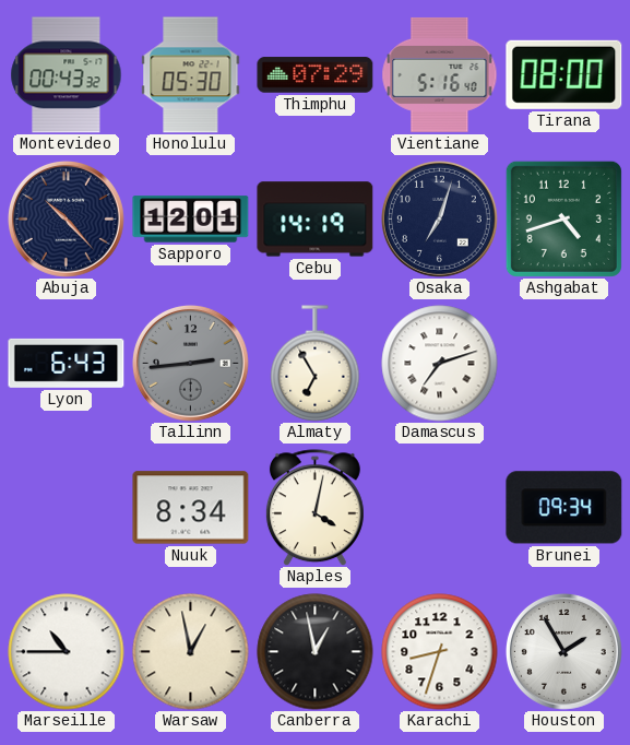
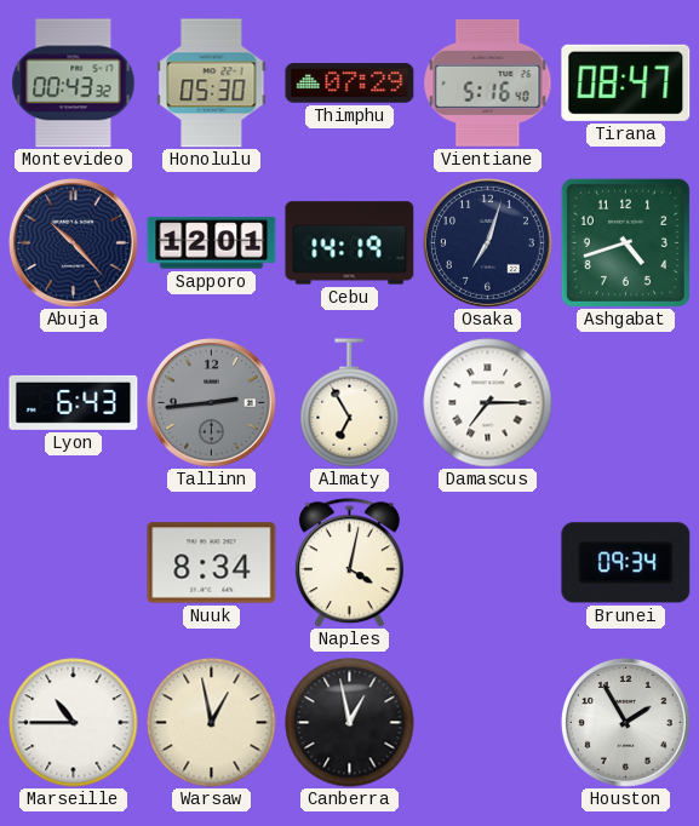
Tirana: 08:00 -> 08:47 (626, 82)
Damascus: 7:12 -> 7:15 (488, 403)
Karachi: 8:33 -> none (440, 652)
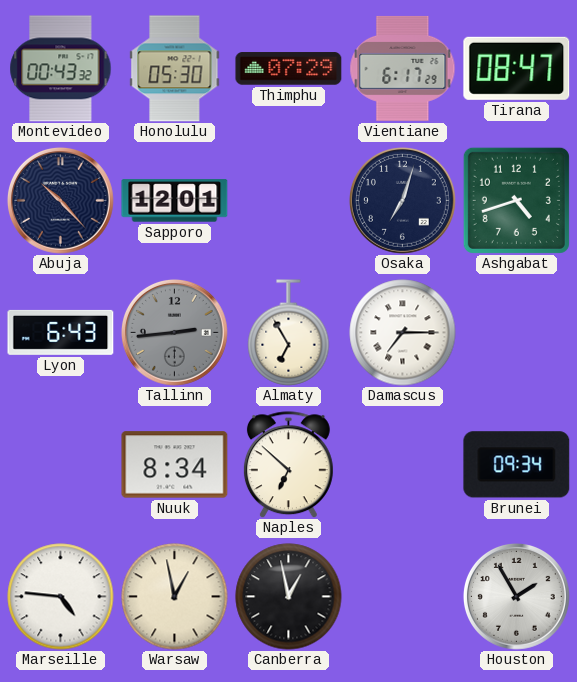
Vientiane: 5:16 -> 6:17 (403, 68)
Cebu: 14:19 -> none (350, 243)
Naples: 4:02 -> 6:52 (288, 465)
Marseille: 10:45 -> 4:46 (61, 597)
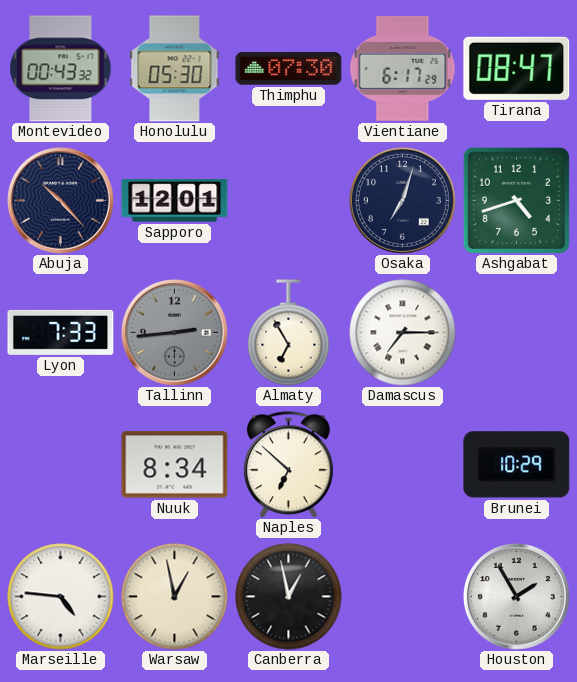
Thimphu: 07:29 -> 07:30 (289, 69)
Lyon: 6:43 -> 7:33 (61, 332)
Brunei: 09:34 -> 10:29 (517, 465)
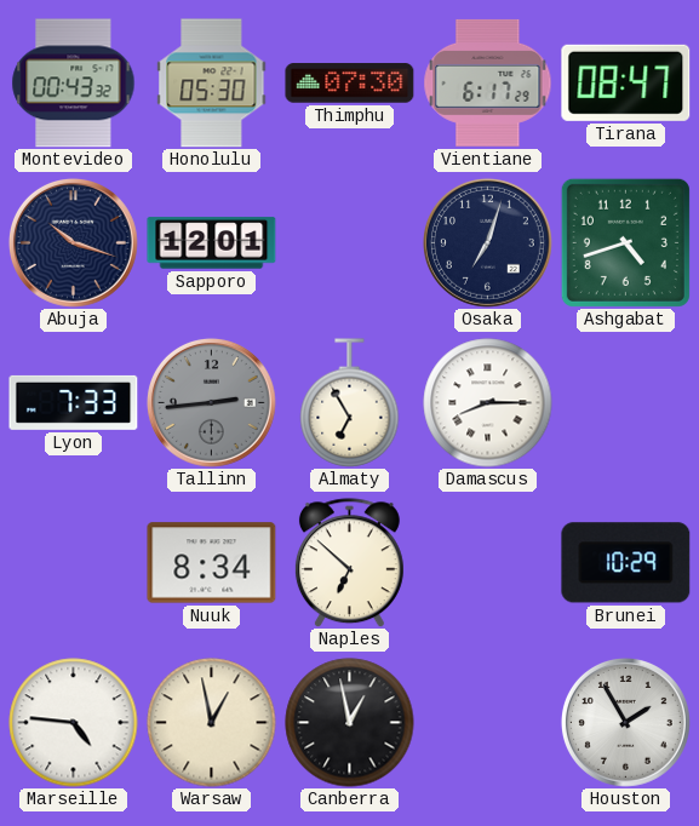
Abuja: 10:23 -> 10:18 (73, 242)
Damascus: 7:15 -> 8:15 (488, 403)
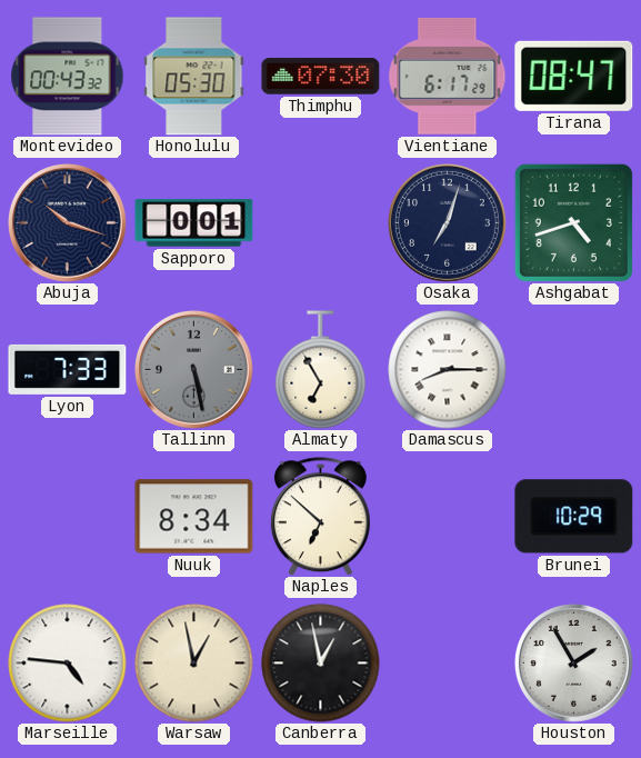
Sapporo: 12:01 -> 0:01 (194, 223)
Tallinn: 2:44 -> 5:28 (193, 369)
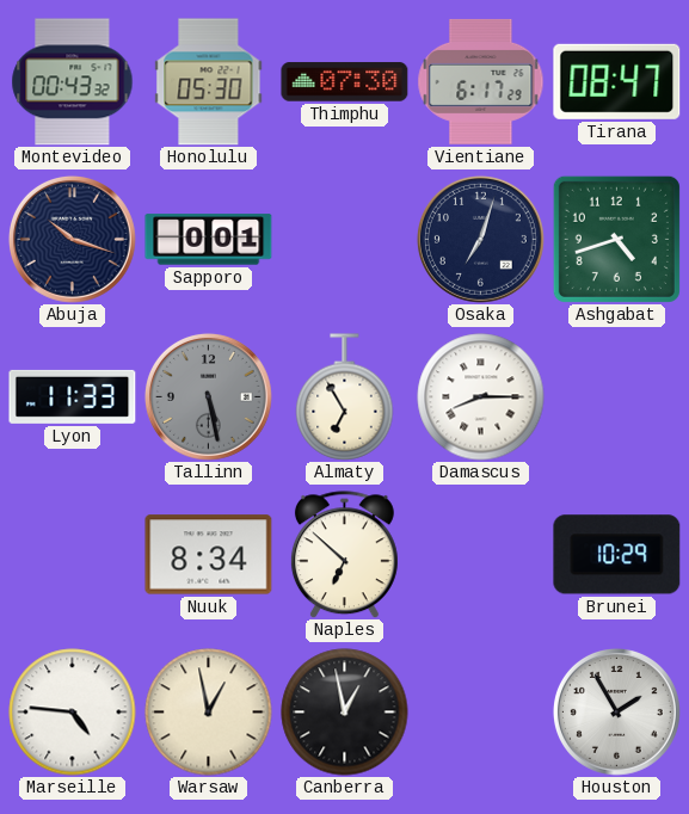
Lyon: 7:33 -> 11:33 (73, 396)
